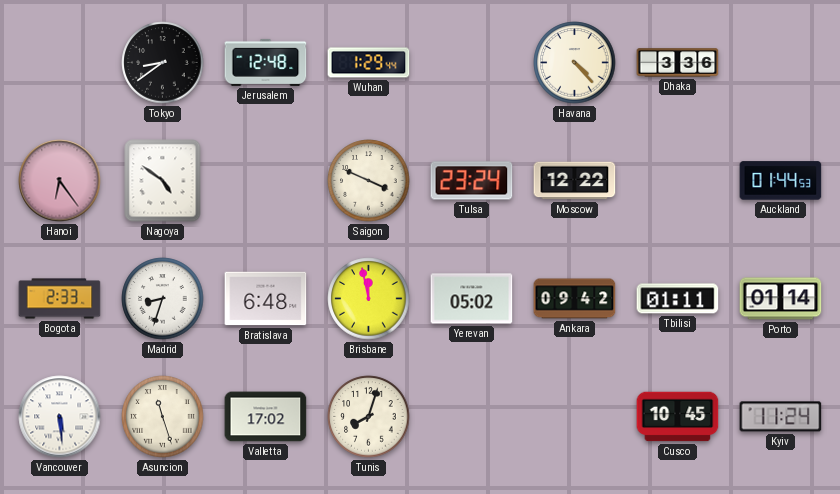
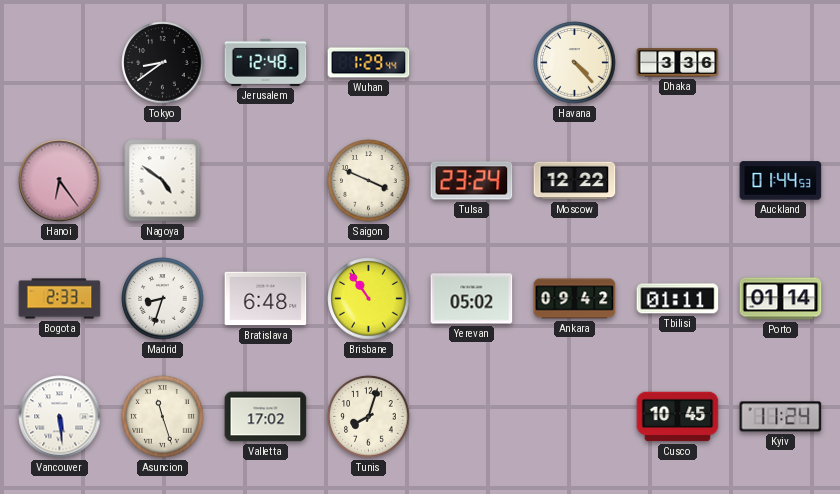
Brisbane: 11:58 -> 10:54 (369, 299)
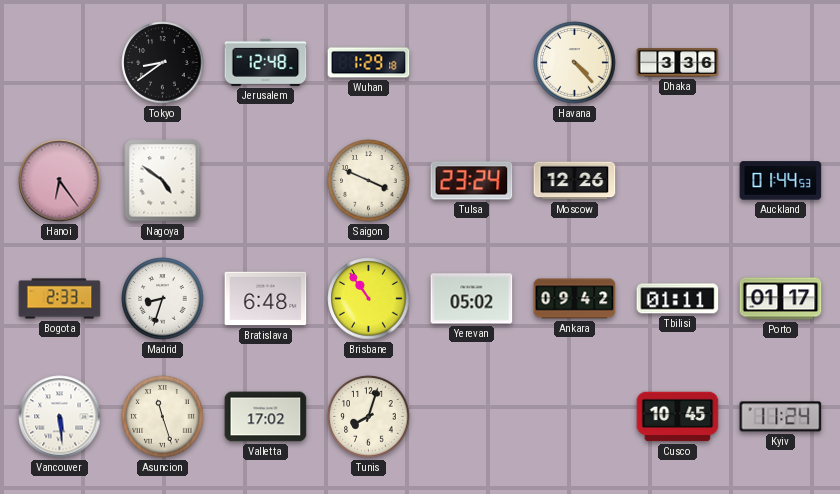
Wuhan: 1:29:44 -> 1:29:18 (369, 63)
Moscow: 12:22 -> 12:26 (575, 181)
Porto: 01:14 -> 01:17 (781, 299)
